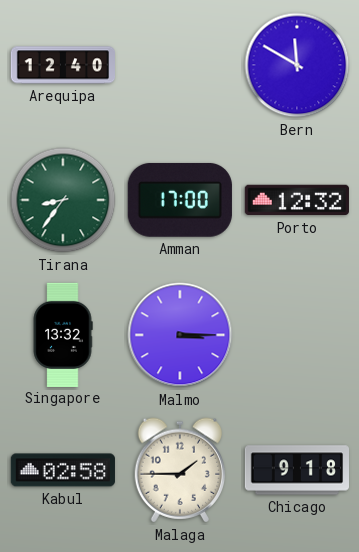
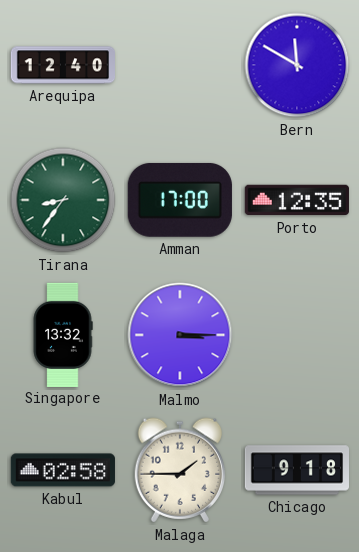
Porto: 12:32 -> 12:35 (297, 200)
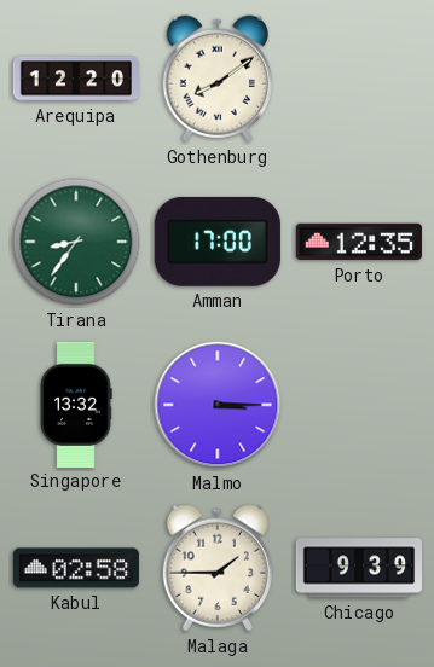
Arequipa: 12:40 -> 12:20 (75, 79)
Gothenburg: none -> 8:09 (216, 79)
Bern: 11:50 -> none (297, 65)
Chicago: 9:18 -> 9:39 (358, 568)
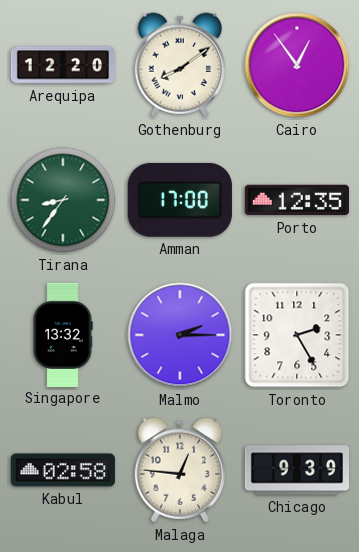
Cairo: none -> 12:54 (297, 65)
Malmo: 3:15 -> 2:15 (180, 335)
Toronto: none -> 2:25 (297, 335)
Malaga: 1:45 -> 12:46 (179, 470)
